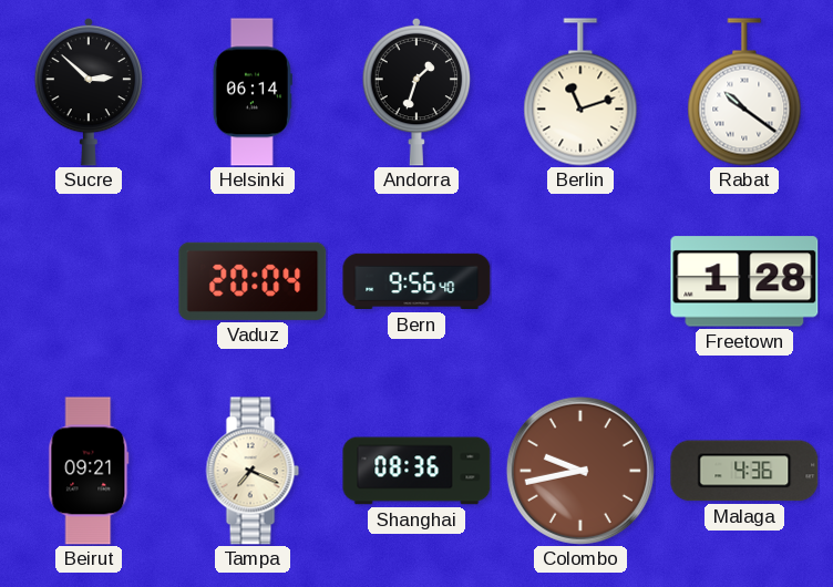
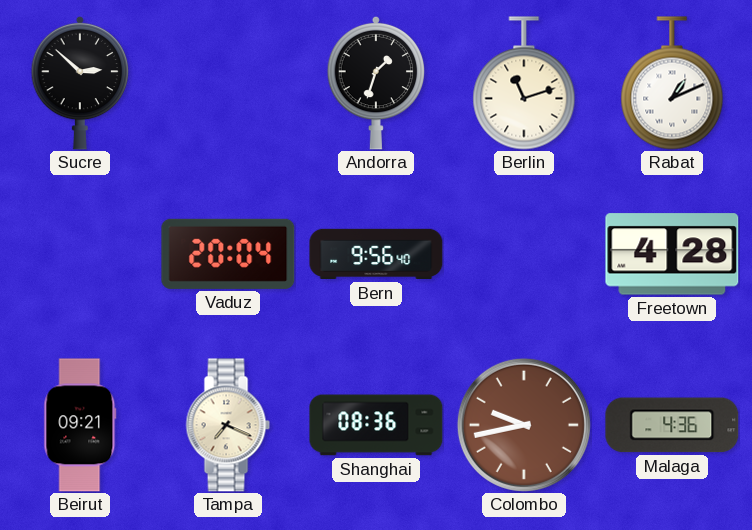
Helsinki: 06:14 -> none (253, 92)
Rabat: 10:21 -> 1:11 (672, 83)
Freetown: 1:28 -> 4:28 (672, 254)
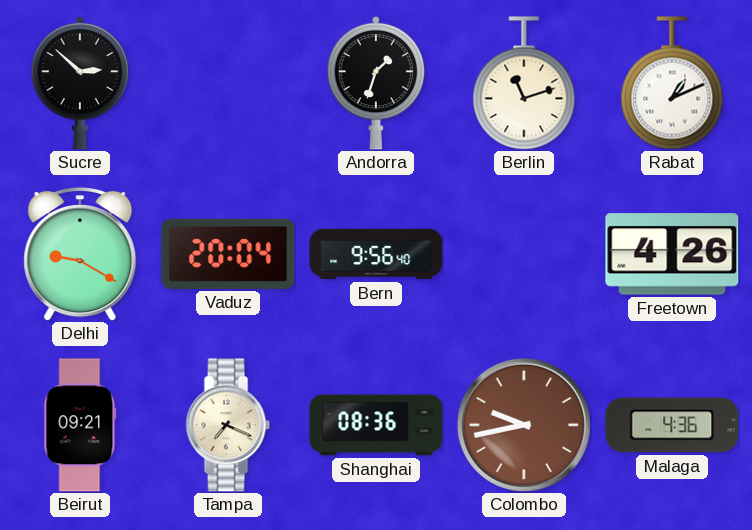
Delhi: none -> 9:20 (80, 254)
Freetown: 4:28 -> 4:26 (672, 254)
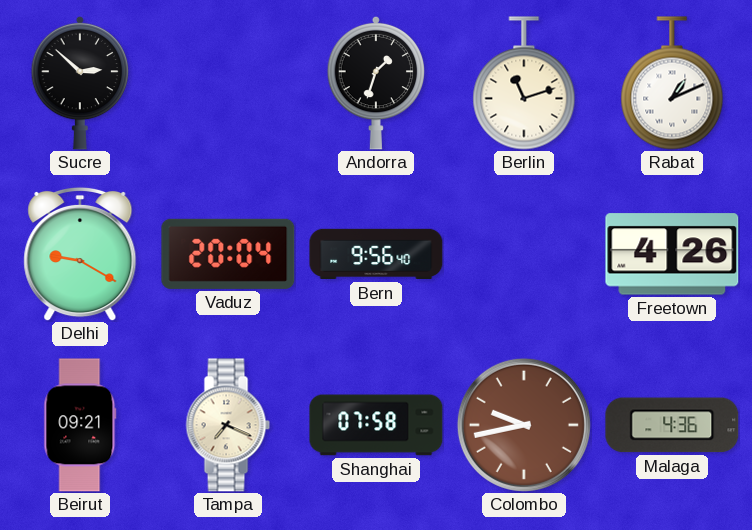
Shanghai: 08:36 -> 07:58 (376, 425)
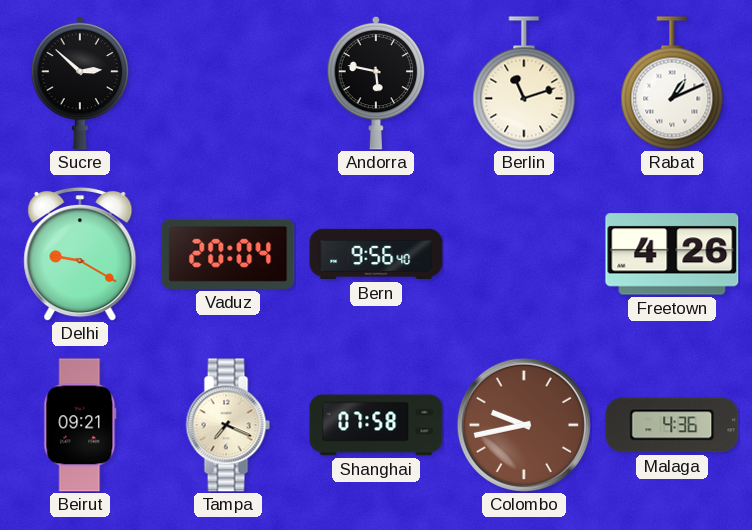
Andorra: 1:33 -> 5:47 (376, 83)
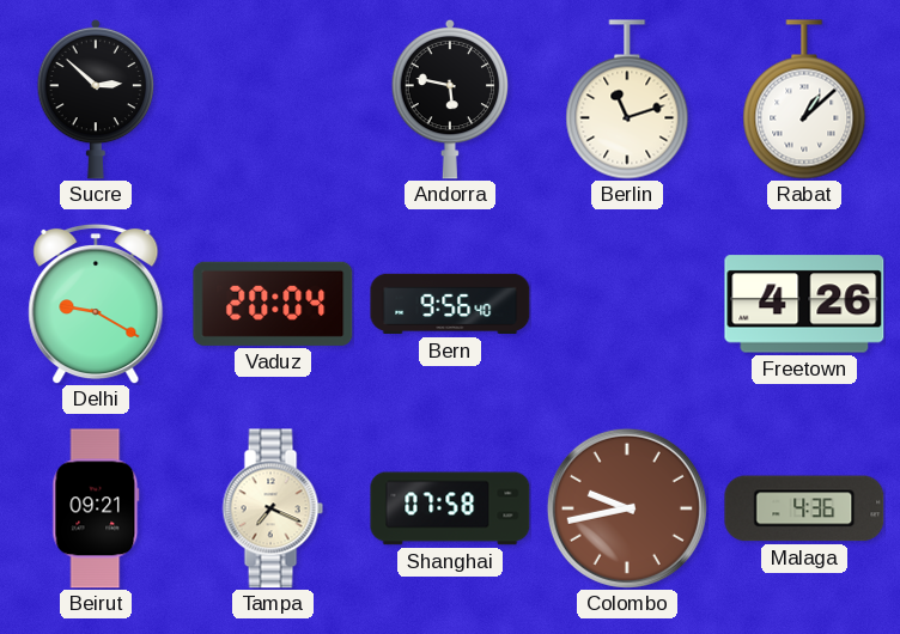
Rabat: 1:11 -> 1:08 (804, 99)
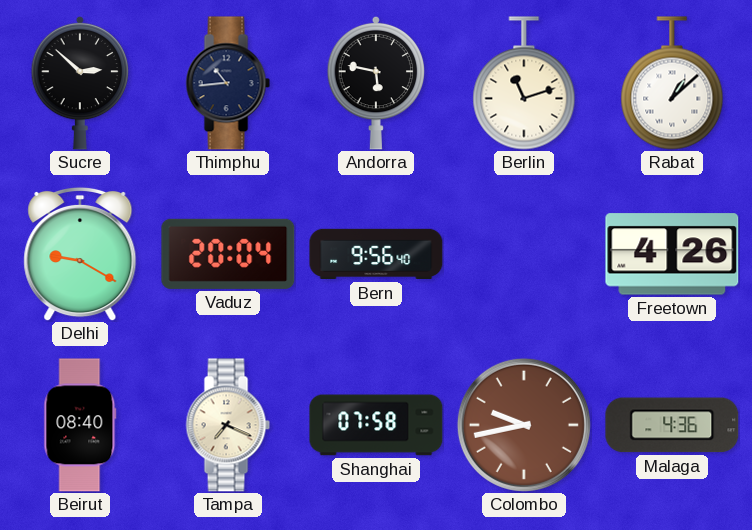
Thimphu: none -> 10:44 (228, 83)
Beirut: 09:21 -> 08:40 (80, 425)
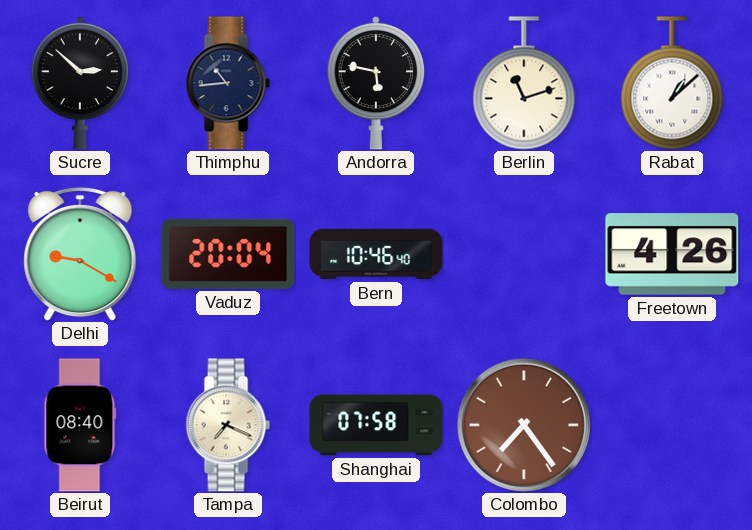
Bern: 9:56 -> 10:46 (376, 254)
Colombo: 9:43 -> 7:24 (524, 425)
Malaga: 4:36 -> none (672, 425)
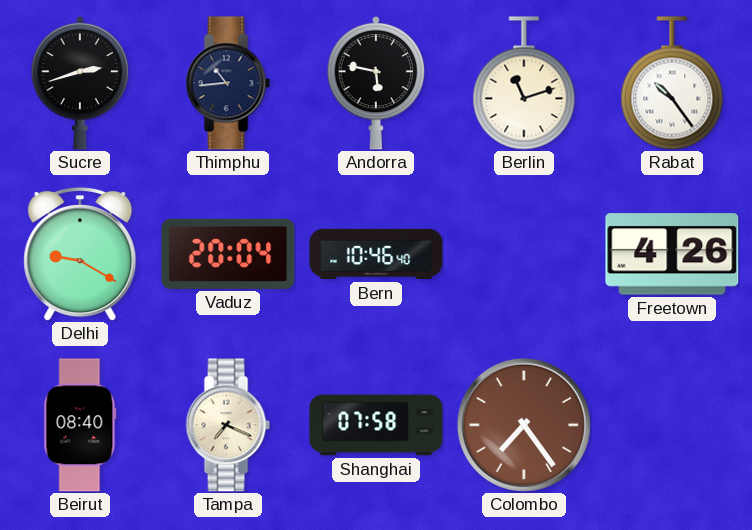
Sucre: 2:52 -> 2:42 (80, 83)
Rabat: 1:08 -> 10:24 (672, 83)
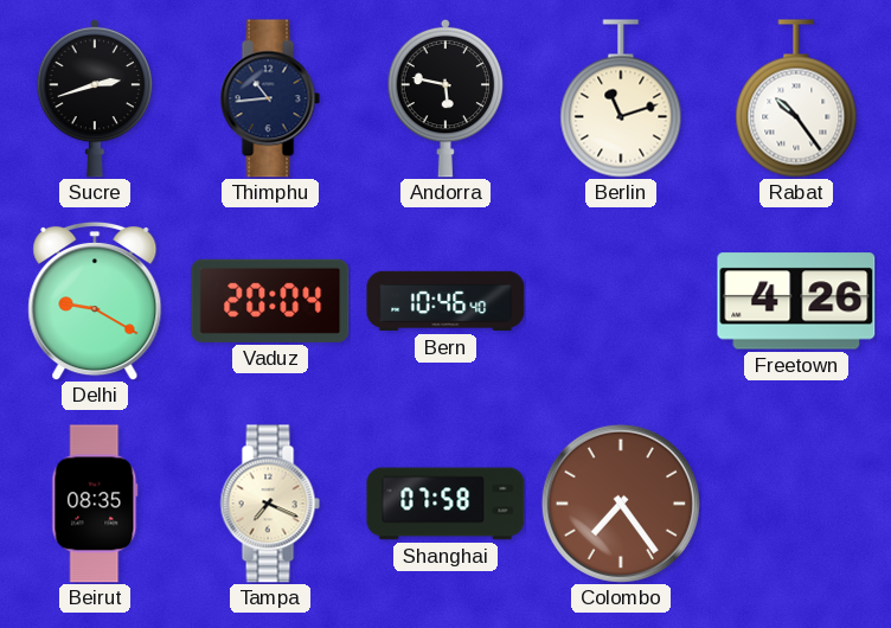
Beirut: 08:40 -> 08:35 (95, 504)
